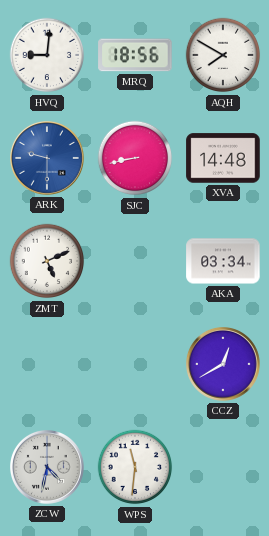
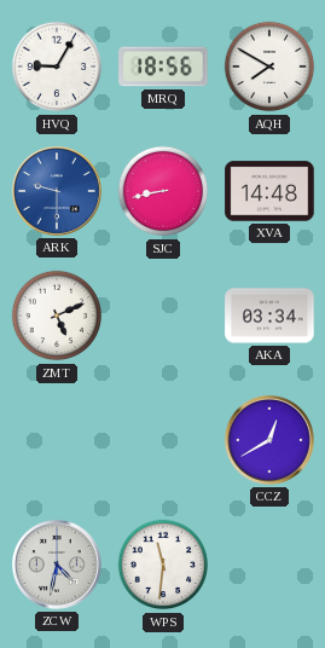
HVQ: 9:01 -> 9:05 (57, 66)
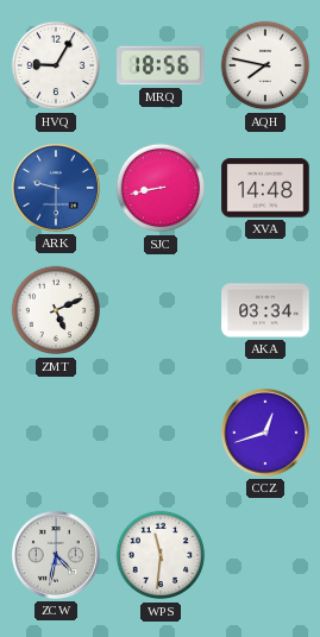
AQH: 7:50 -> 7:47 (265, 65)
CCZ: 12:40 -> 12:42 (266, 434)
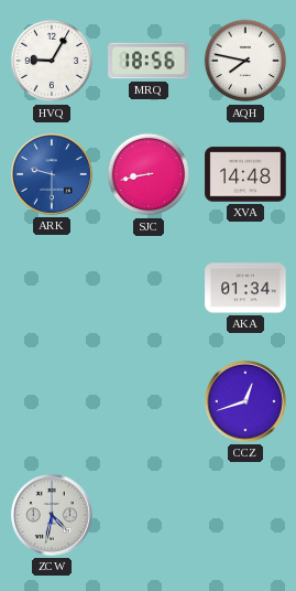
ZMT: 5:11 -> none (56, 310)
AKA: 03:34 -> 01:34 (245, 288)
WPS: 11:31 -> none (161, 555)
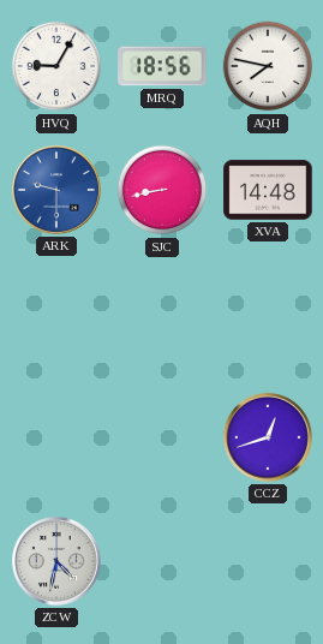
AKA: 01:34 -> none (245, 288)
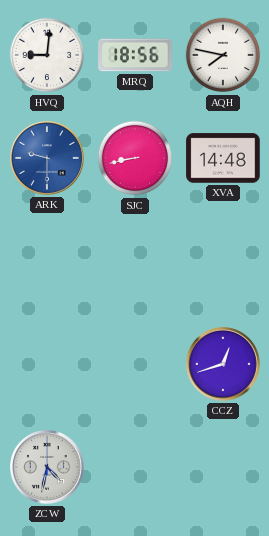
HVQ: 9:05 -> 9:01 (47, 55)
